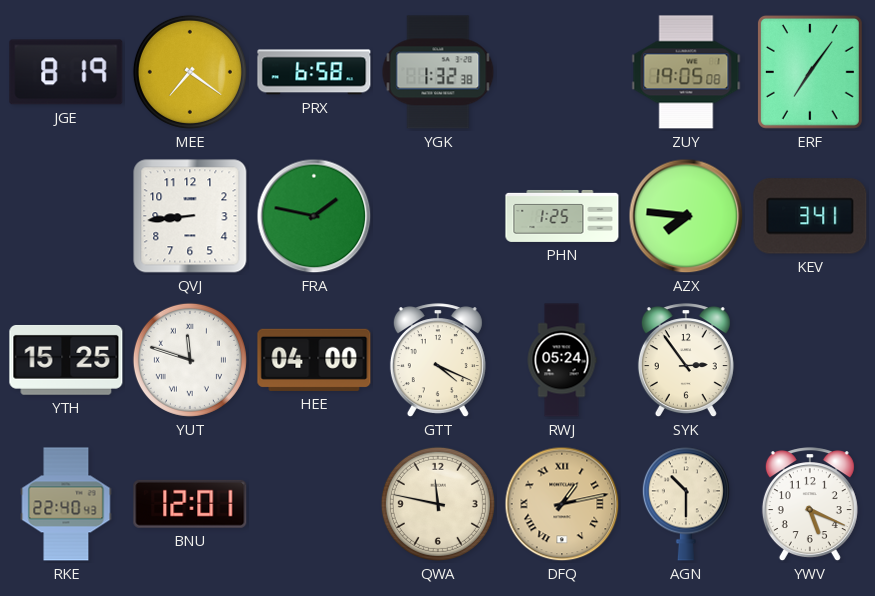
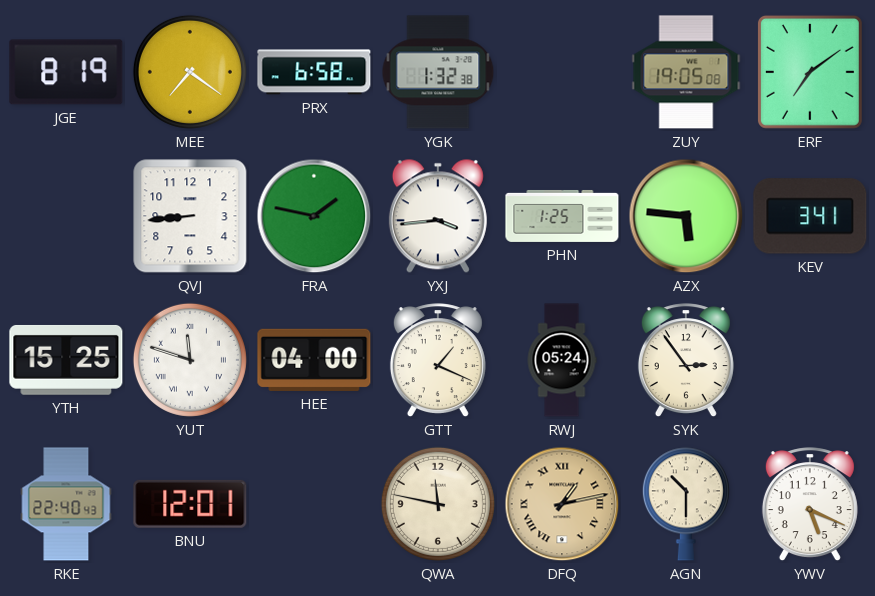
ERF: 7:06 -> 7:09 (810, 72)
YXJ: none -> 3:44 (438, 216)
AZX: 7:46 -> 5:46 (686, 216)
GTT: 4:19 -> 1:19 (438, 361)
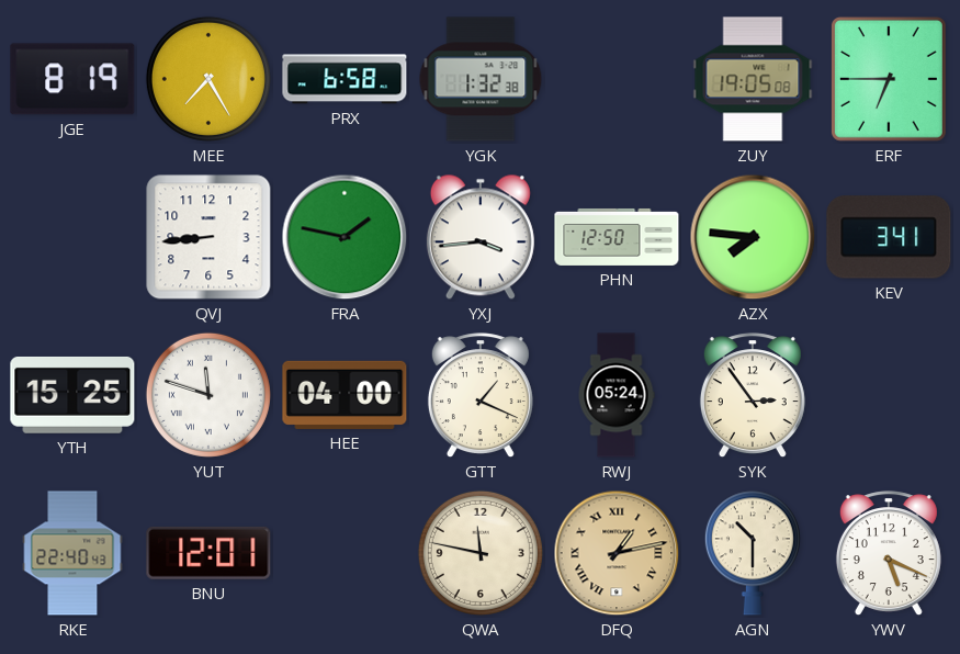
MEE: 7:21 -> 7:25 (208, 79)
ERF: 7:09 -> 6:45 (889, 79)
PHN: 1:25 -> 12:50 (617, 237)
AZX: 5:46 -> 7:46 (753, 237)
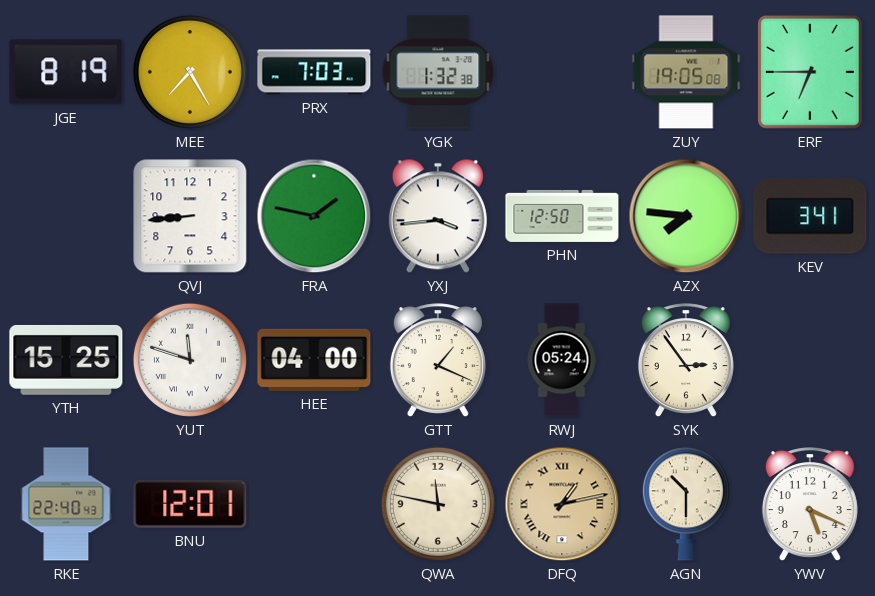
PRX: 6:58 -> 7:03 (314, 72)
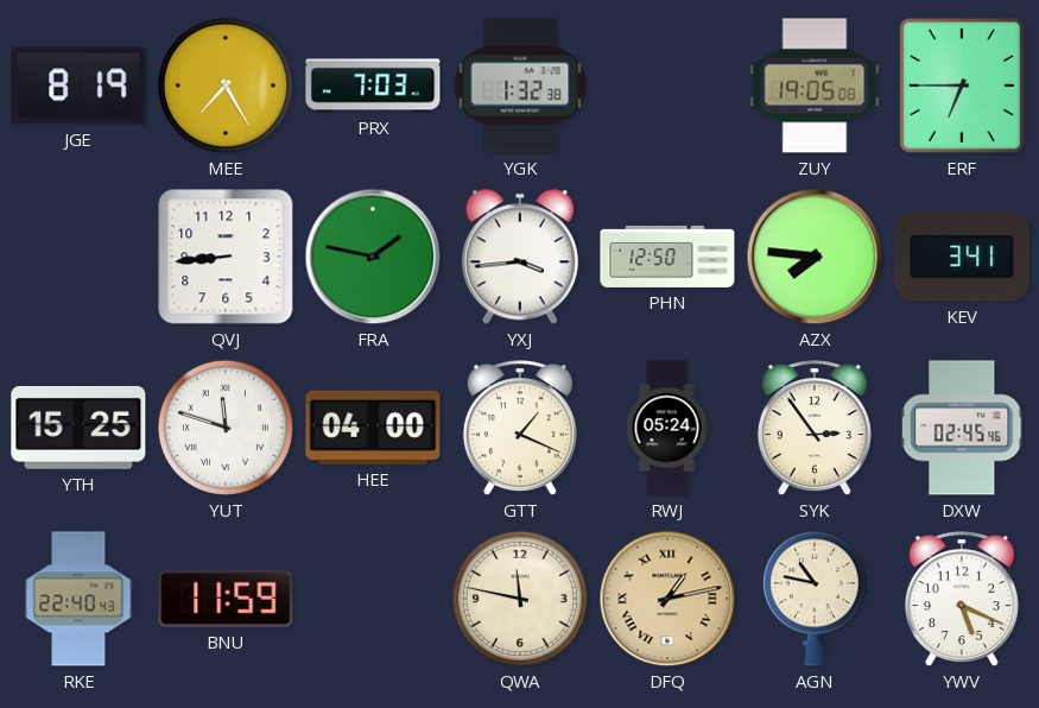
DXW: none -> 02:45 (962, 428)
BNU: 12:01 -> 11:59 (226, 599)
AGN: 10:30 -> 10:47 (815, 599)
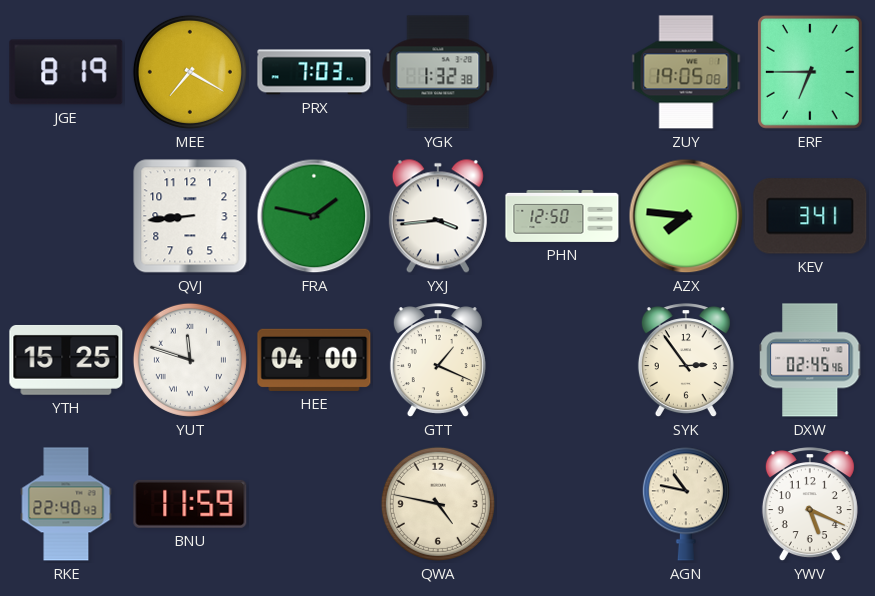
MEE: 7:25 -> 7:20 (190, 72)
RWJ: 05:24 -> none (667, 428)
QWA: 11:47 -> 4:47 (438, 504)
DFQ: 1:13 -> none (667, 599)
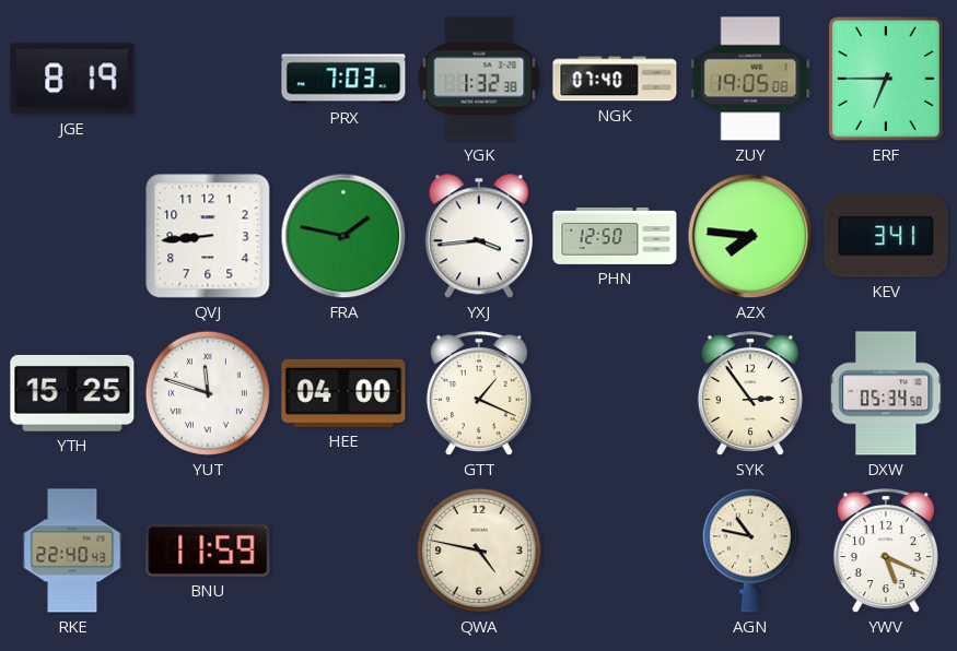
MEE: 7:20 -> none (190, 72)
NGK: none -> 07:40 (615, 79)
DXW: 02:45 -> 05:34 (886, 393)
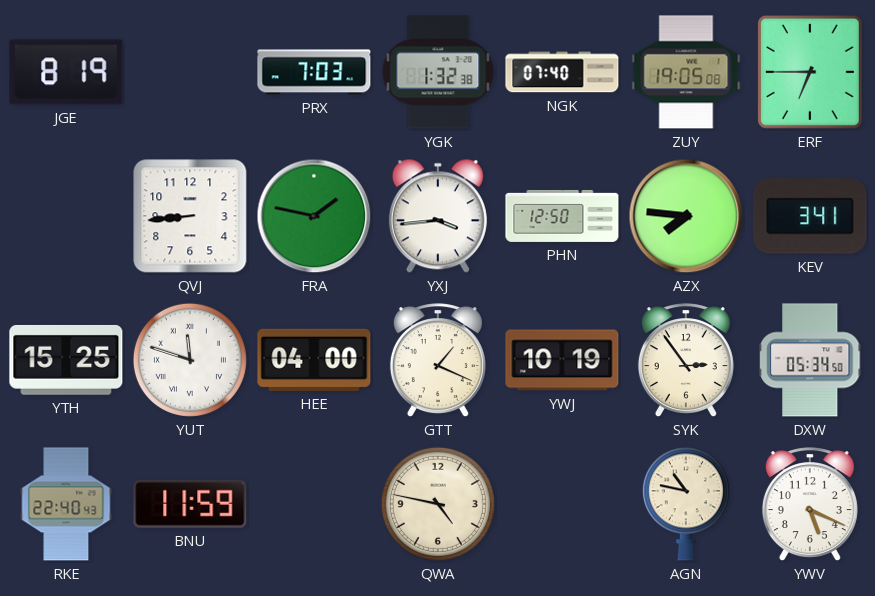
YWJ: none -> 10:19 (562, 360)
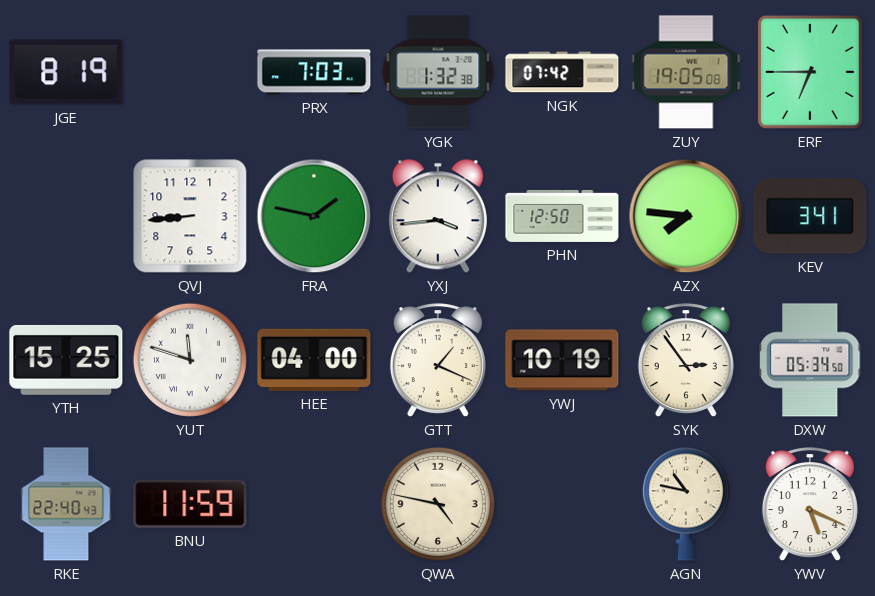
NGK: 07:40 -> 07:42 (562, 72)
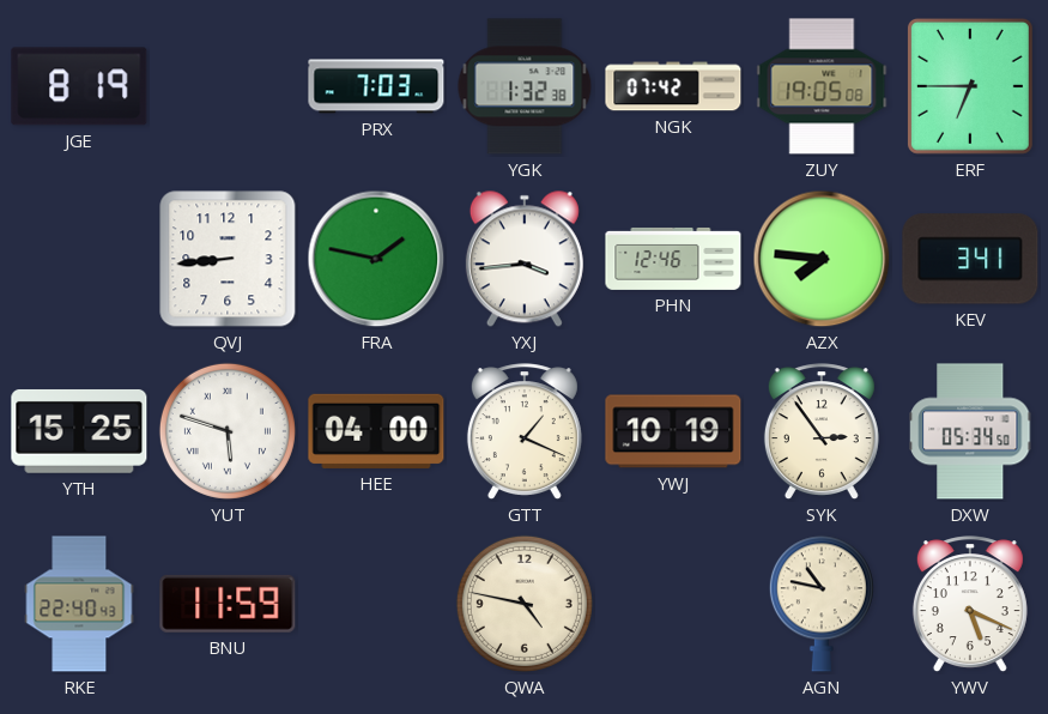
PHN: 12:50 -> 12:46 (673, 259)
YUT: 11:48 -> 5:48 (228, 431)
